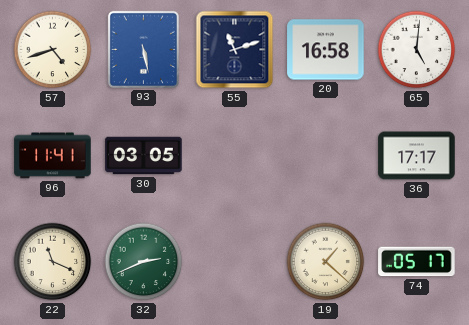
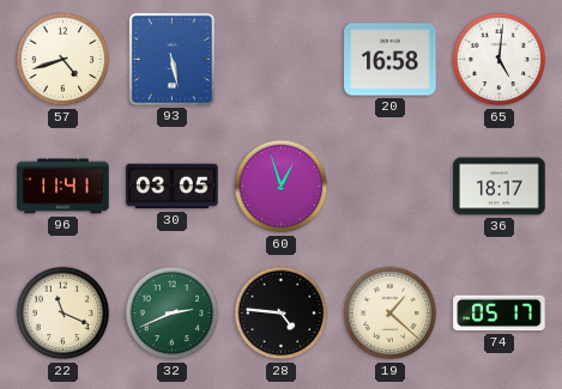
55: 11:12 -> none (235, 50)
60: none -> 12:57 (282, 187)
36: 17:17 -> 18:17 (500, 187)
28: none -> 4:46 (282, 314)
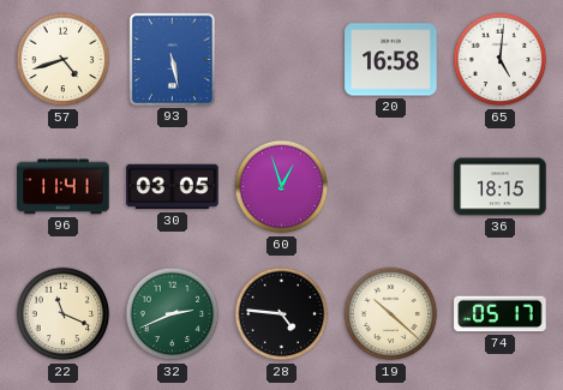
36: 18:17 -> 18:15 (501, 187)
19: 1:22 -> 10:22 (391, 314)
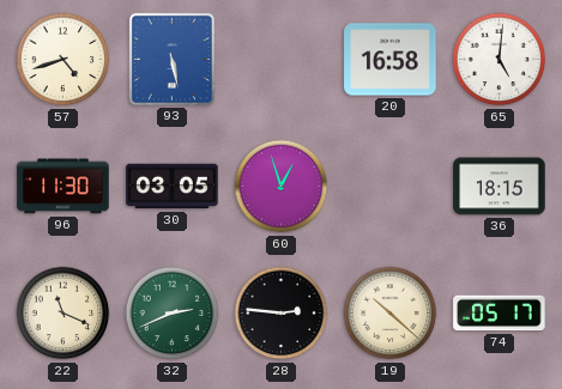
96: 11:41 -> 11:30 (64, 187)
28: 4:46 -> 2:46 (282, 314)
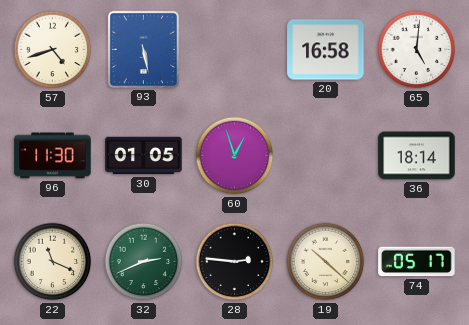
30: 03:05 -> 01:05 (144, 156)
36: 18:15 -> 18:14 (417, 156)
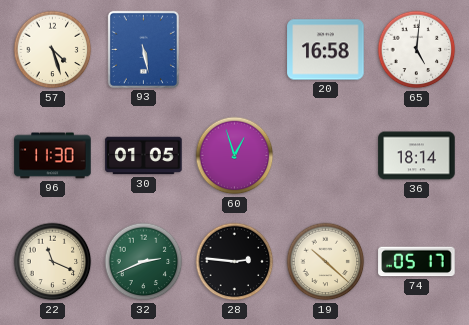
57: 4:42 -> 4:27 (53, 50)
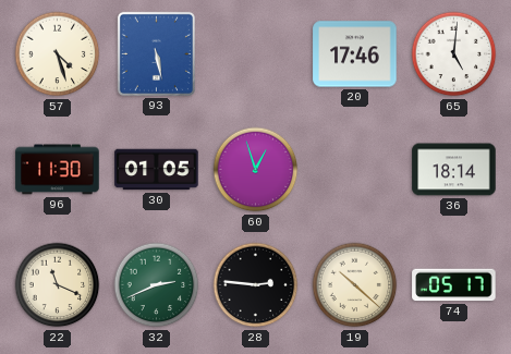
20: 16:58 -> 17:46 (355, 54)
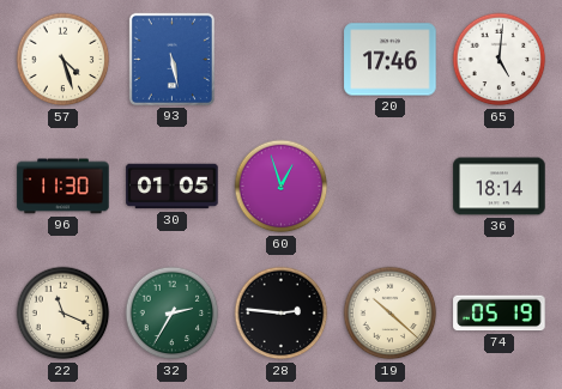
32: 2:41 -> 2:35 (173, 314)
74: 05:17 -> 05:19 (500, 314)
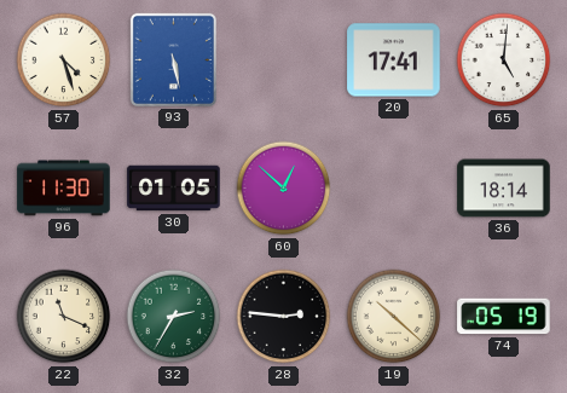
20: 17:46 -> 17:41 (394, 60)
60: 12:57 -> 12:52 (284, 189)
